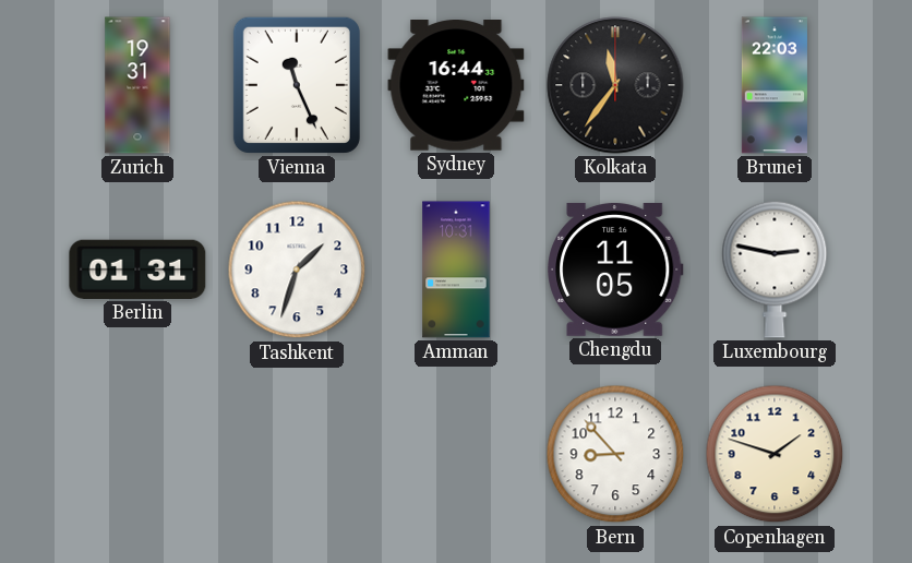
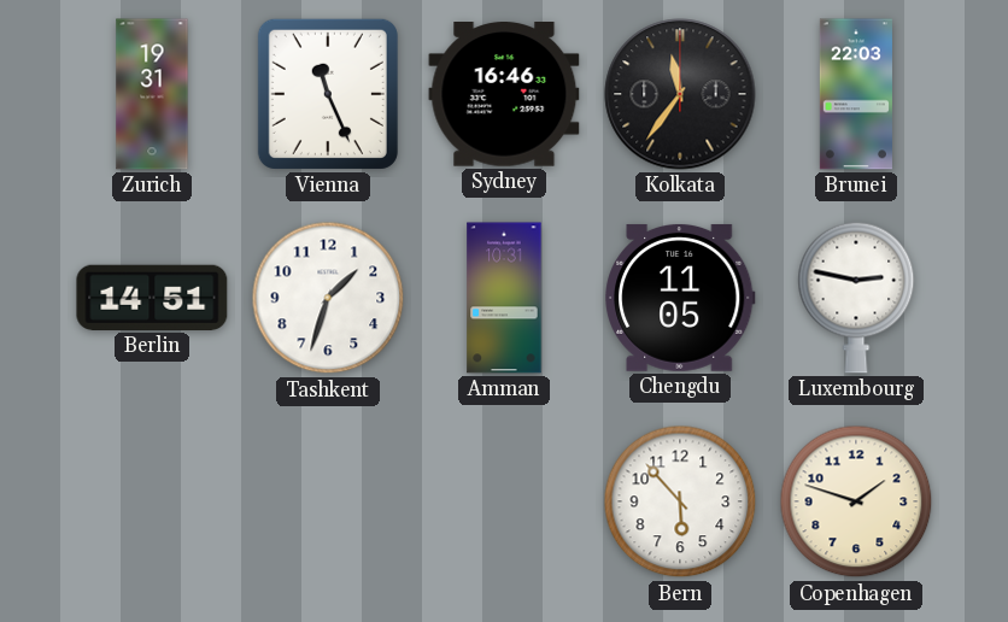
Sydney: 16:44 -> 16:46 (504, 94)
Berlin: 01:31 -> 14:51 (152, 298)
Bern: 8:53 -> 5:53 (680, 501)
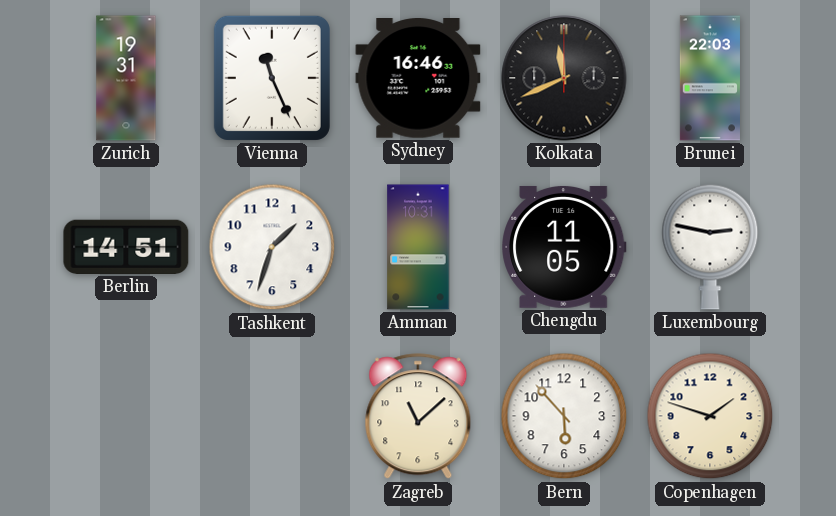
Kolkata: 11:36 -> 11:41 (564, 78)
Zagreb: none -> 11:08 (418, 417)
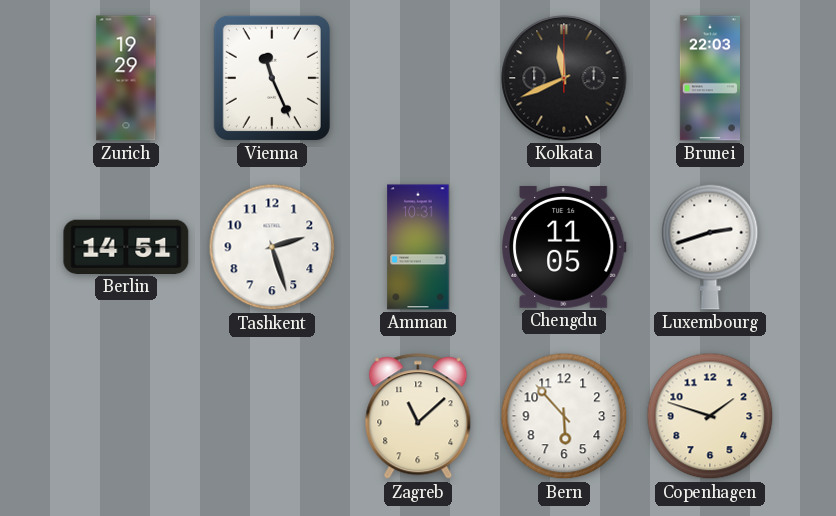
Zurich: 19:31 -> 19:29 (126, 78)
Sydney: 16:46 -> none (418, 78)
Tashkent: 1:33 -> 2:27 (272, 247)
Luxembourg: 2:47 -> 2:42 (710, 247)
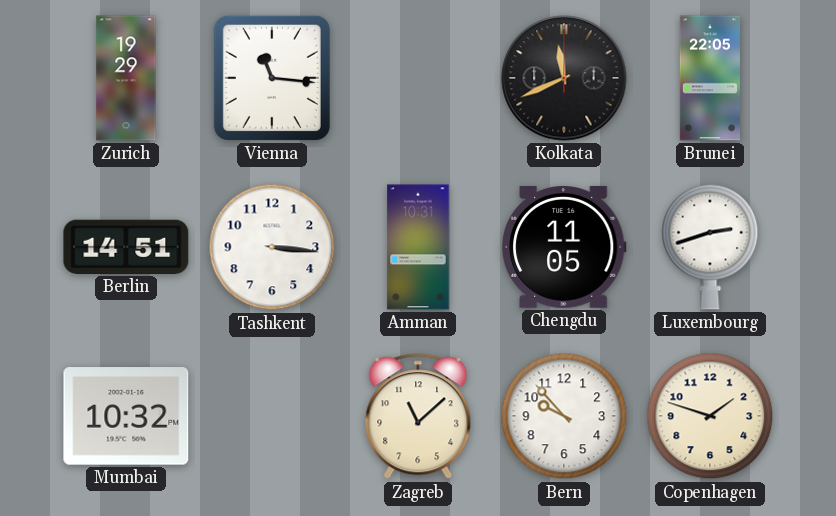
Vienna: 11:26 -> 11:16 (272, 78)
Brunei: 22:03 -> 22:05 (710, 78)
Tashkent: 2:27 -> 3:16 (272, 247)
Mumbai: none -> 10:32 (126, 416)
Bern: 5:53 -> 9:53 (564, 416)
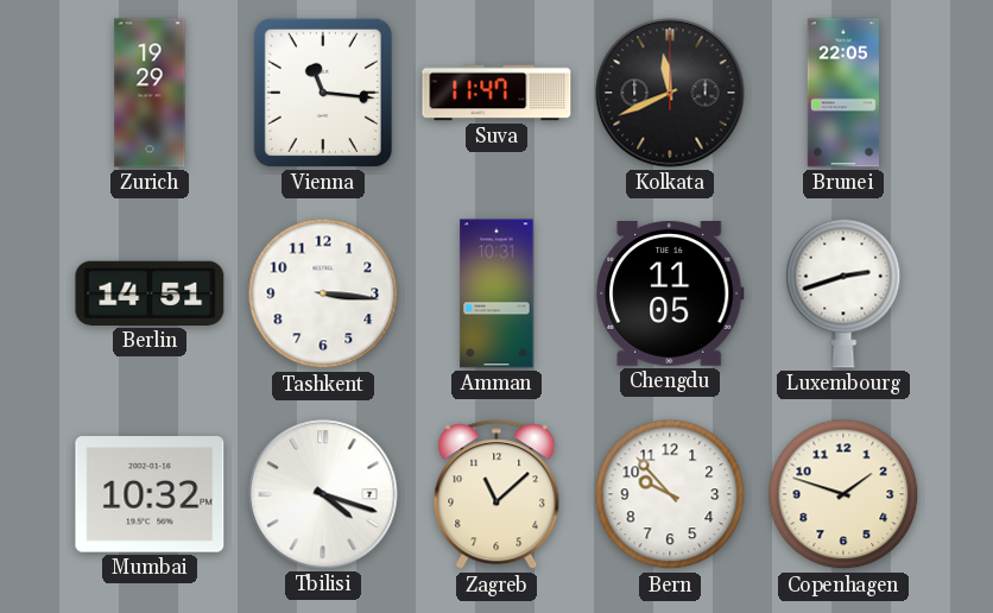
Suva: none -> 11:47 (496, 93)
Tbilisi: none -> 4:18 (323, 494)
